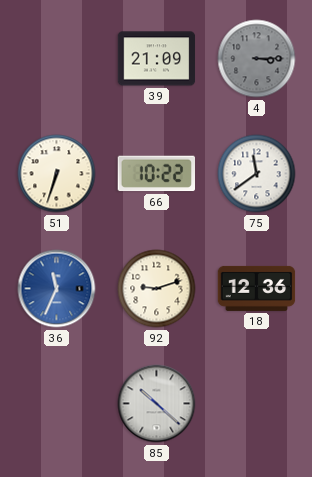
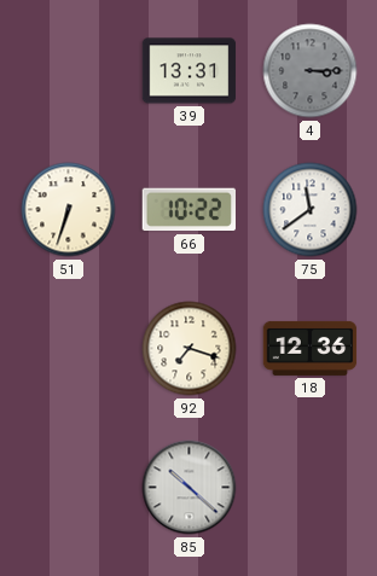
39: 21:09 -> 13:31 (190, 71)
36: 11:34 -> none (57, 289)
92: 9:12 -> 7:18 (190, 349)
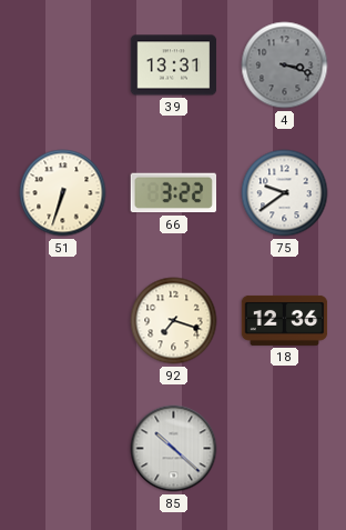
4: 3:15 -> 3:18 (285, 66)
66: 10:22 -> 3:22 (173, 193)
75: 11:39 -> 9:39 (285, 193)
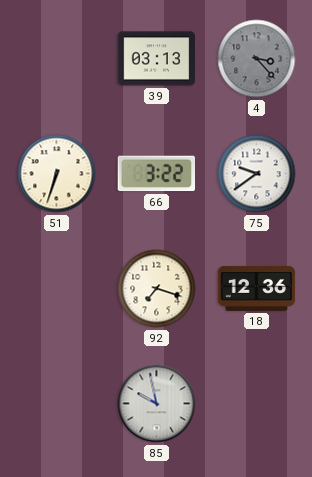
39: 13:31 -> 03:13 (157, 59)
4: 3:18 -> 3:23 (257, 59)
85: 10:22 -> 9:58 (157, 404)
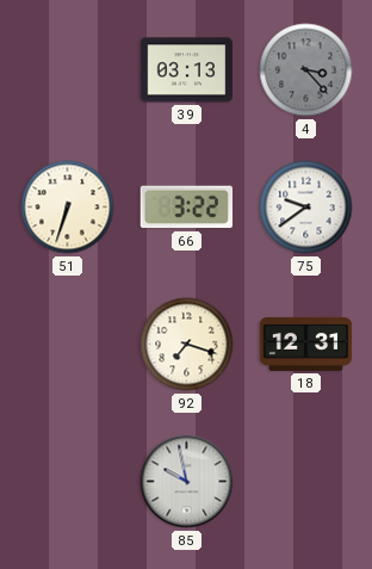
18: 12:36 -> 12:31 (306, 344)
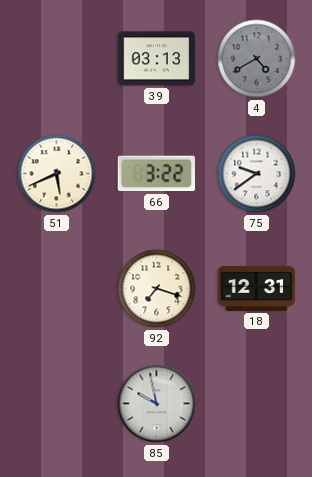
4: 3:23 -> 4:40 (257, 59)
51: 6:33 -> 5:41 (57, 174)
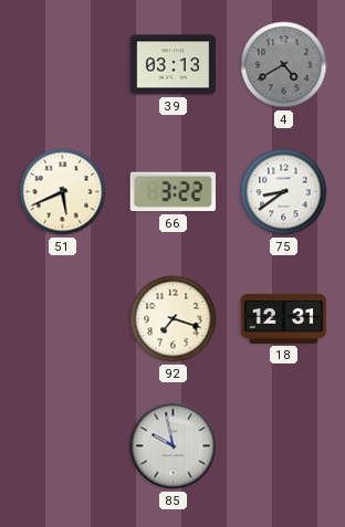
75: 9:39 -> 8:39 (284, 192)
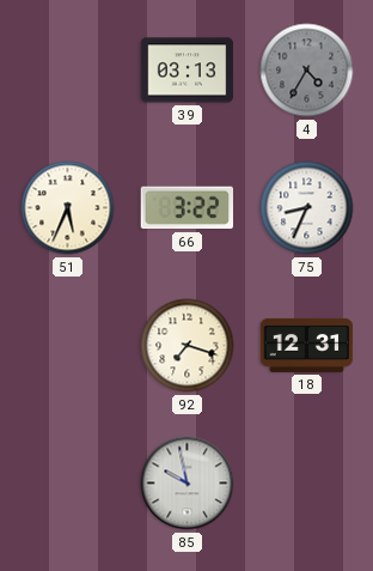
4: 4:40 -> 4:35 (307, 71)
51: 5:41 -> 5:34 (68, 208)
75: 8:39 -> 8:34 (307, 208)
